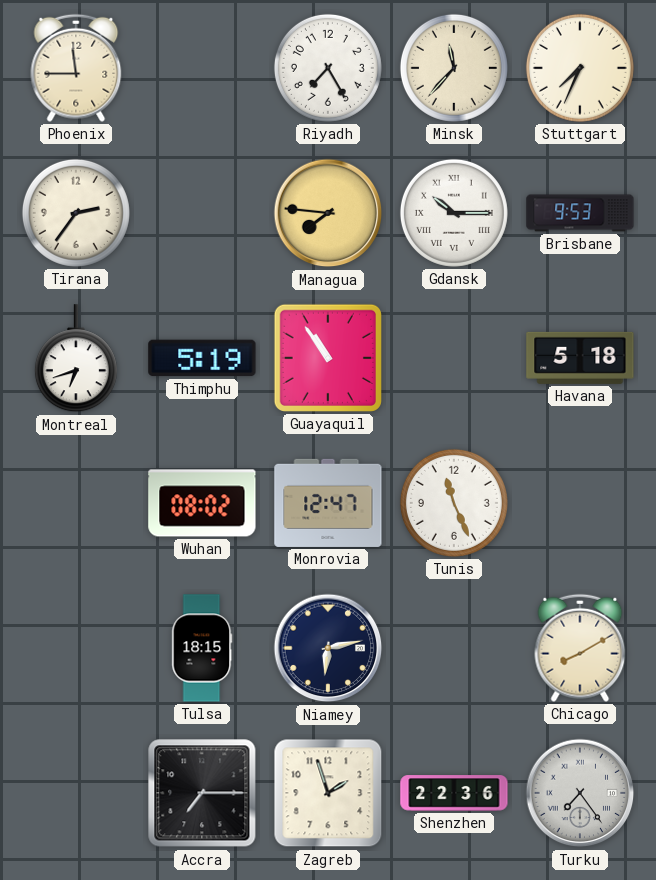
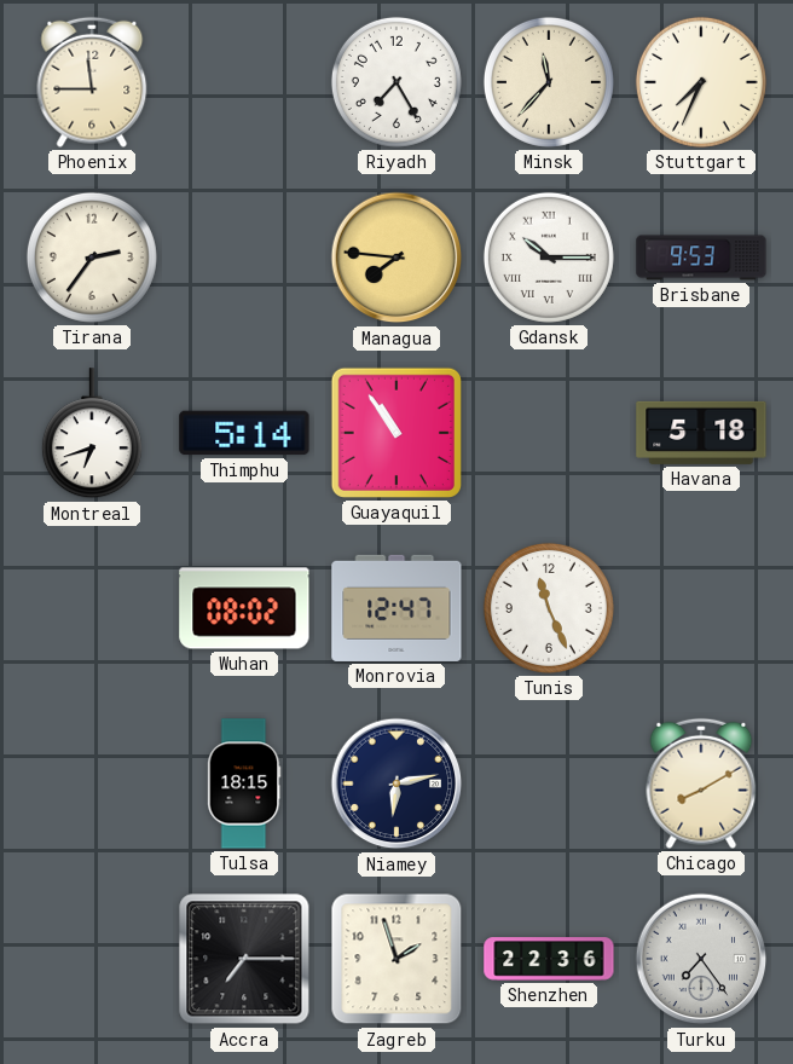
Thimphu: 5:19 -> 5:14 (244, 433)
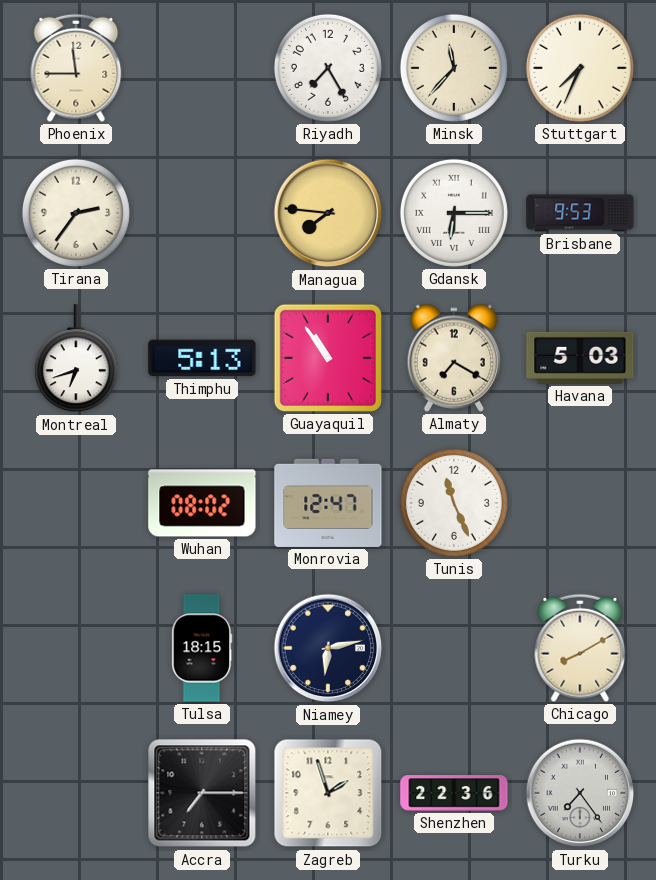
Gdansk: 10:15 -> 6:15 (454, 213)
Thimphu: 5:14 -> 5:13 (202, 358)
Almaty: none -> 7:20 (454, 358)
Havana: 5:18 -> 5:03 (580, 358)
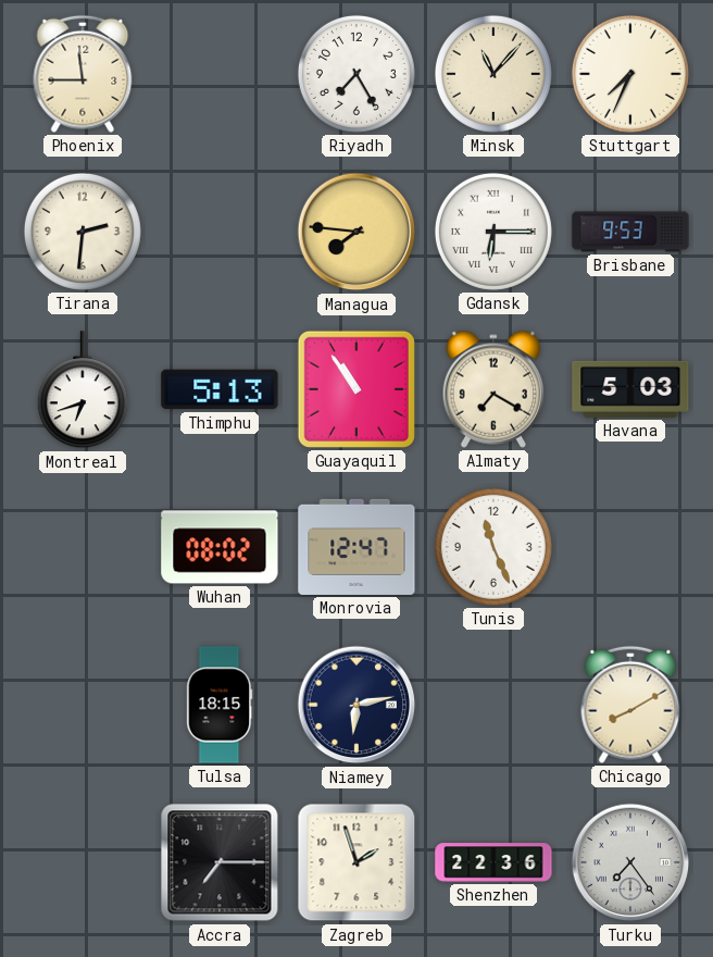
Minsk: 11:37 -> 11:07 (493, 74)
Tirana: 2:36 -> 2:31 (83, 232)
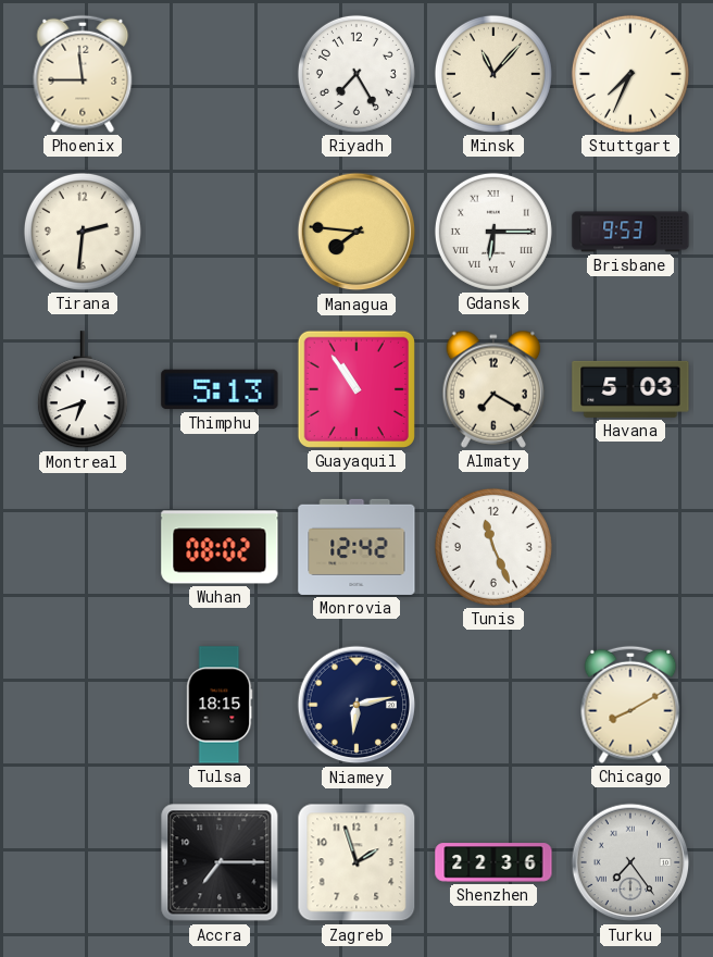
Monrovia: 12:47 -> 12:42 (356, 547)
